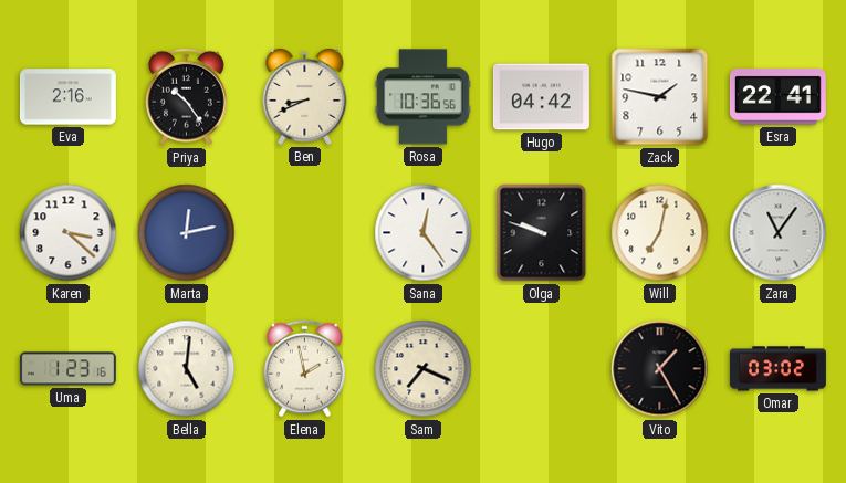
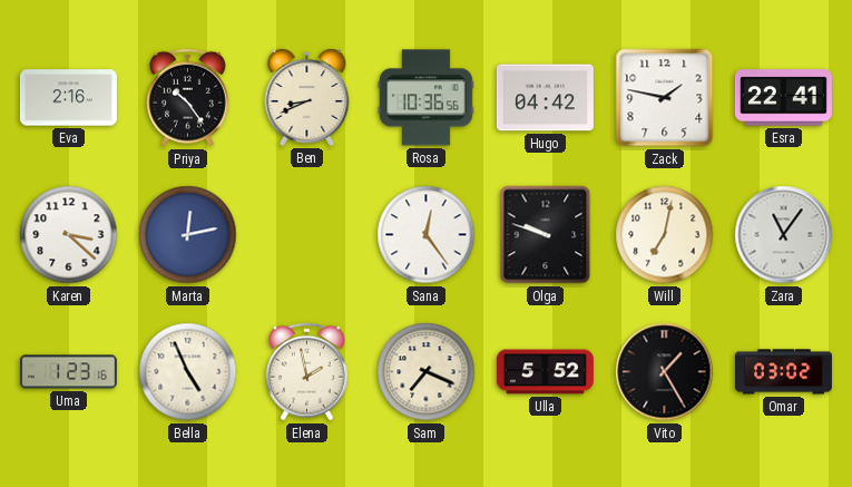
Bella: 5:01 -> 4:56 (188, 372)
Ulla: none -> 5:52 (545, 372)
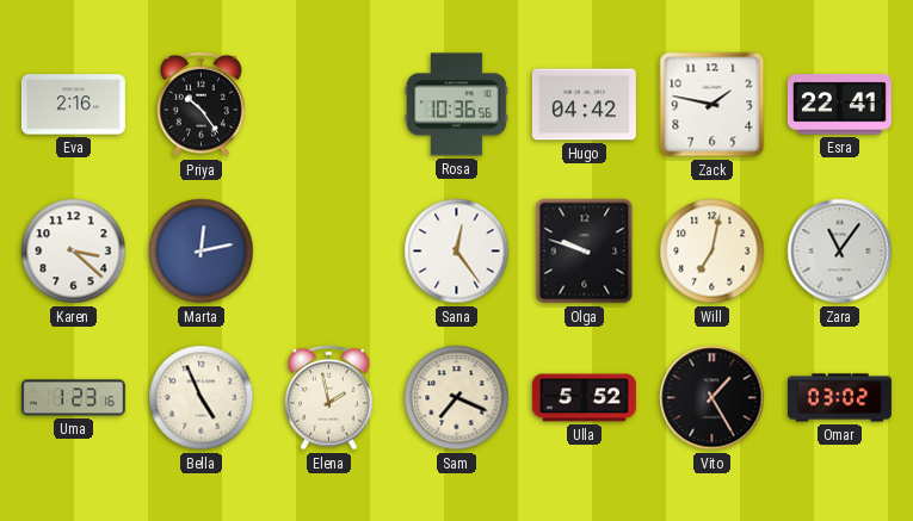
Ben: 8:41 -> none (307, 98)
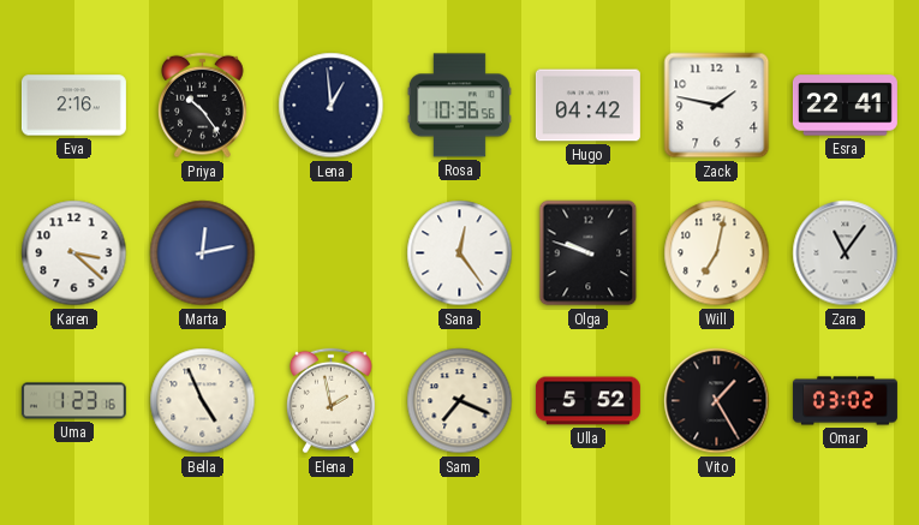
Lena: none -> 12:59 (332, 106)
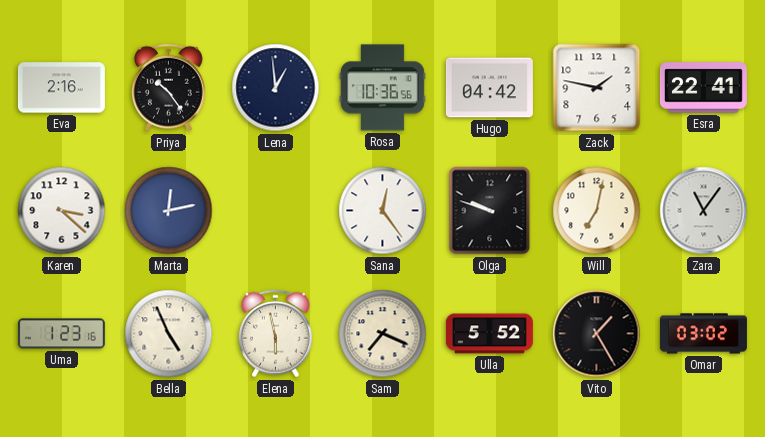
Elena: 1:58 -> 5:58 (276, 334)
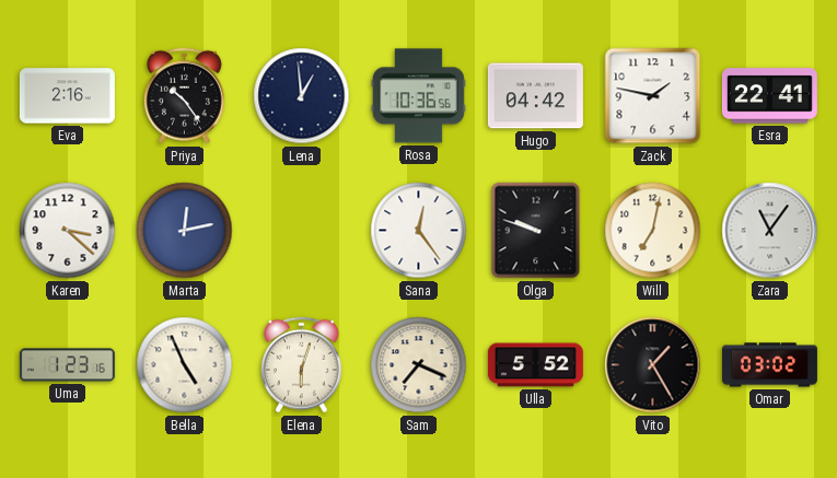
Elena: 5:58 -> 6:03 (302, 365)
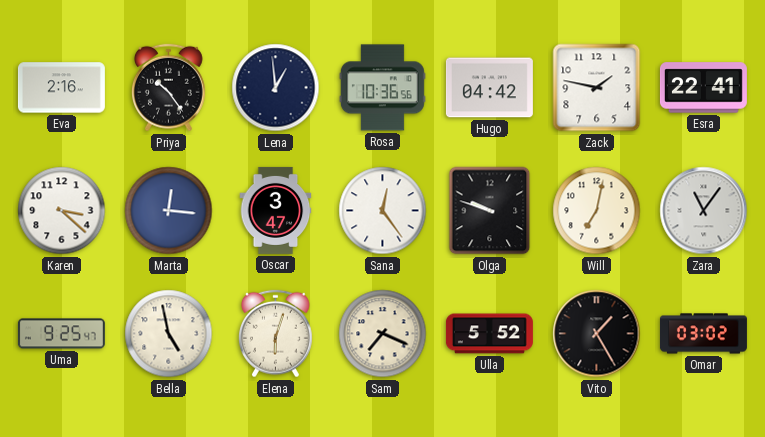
Marta: 12:13 -> 12:16 (169, 211)
Oscar: none -> 3:47 (276, 210)
Uma: 1:23 -> 9:25 (61, 334)
Bella: 4:56 -> 4:58 (169, 334)
